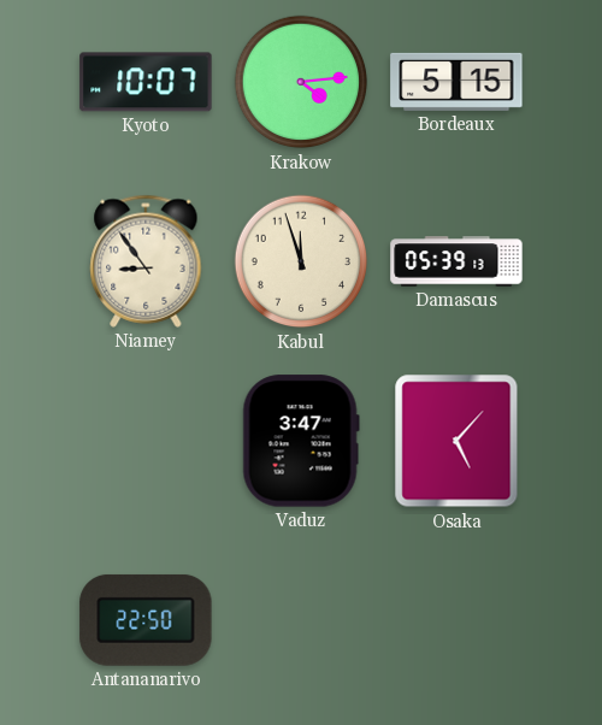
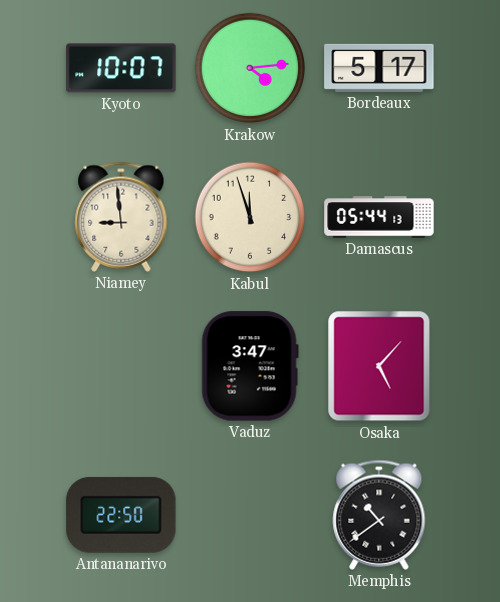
Bordeaux: 5:15 -> 5:17 (379, 68)
Niamey: 8:54 -> 8:59 (121, 217)
Damascus: 05:39 -> 05:44 (379, 217)
Memphis: none -> 10:39 (379, 515)
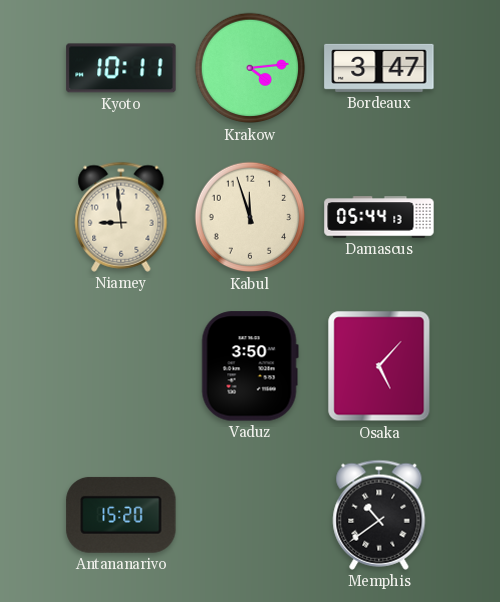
Kyoto: 10:07 -> 10:11 (121, 68)
Bordeaux: 5:17 -> 3:47 (379, 68)
Vaduz: 3:47 -> 3:50 (250, 366)
Antananarivo: 22:50 -> 15:20 (121, 515)
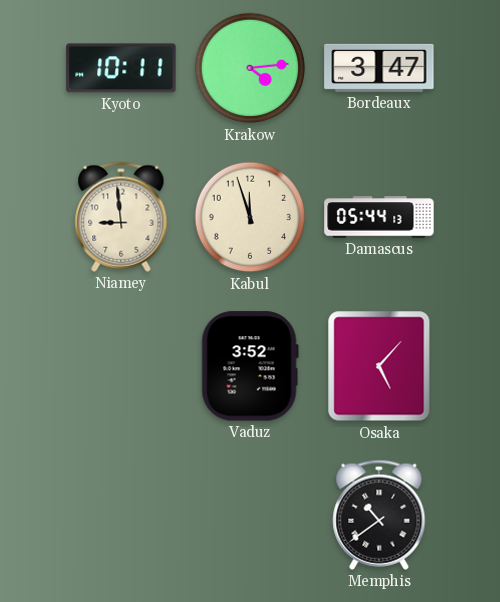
Vaduz: 3:50 -> 3:52 (250, 366)
Antananarivo: 15:20 -> none (121, 515)
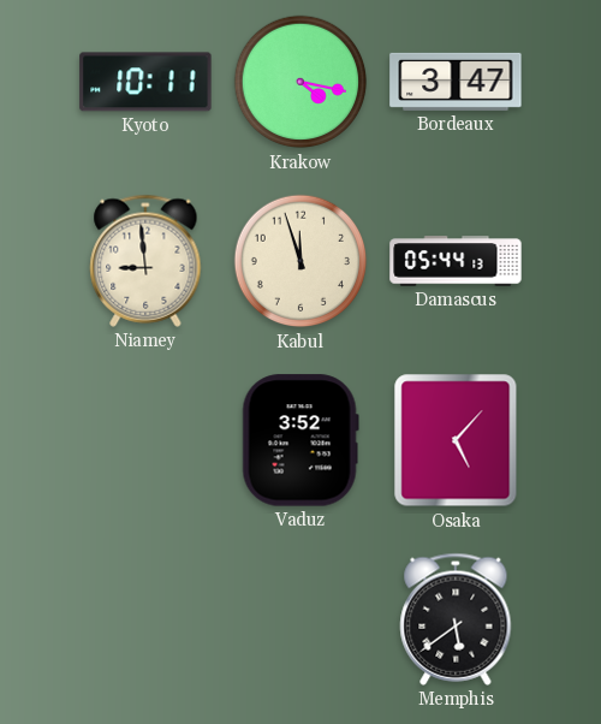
Krakow: 4:14 -> 4:17 (300, 82)
Memphis: 10:39 -> 5:39 (456, 619)
